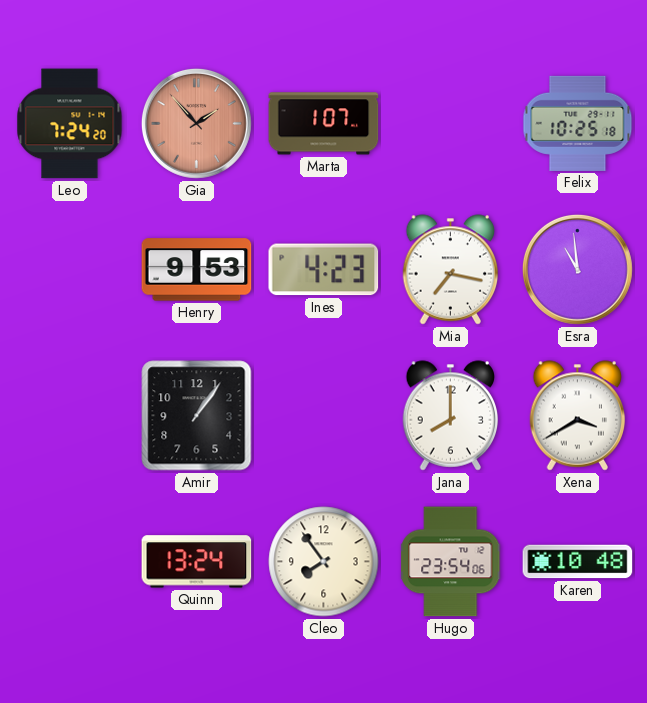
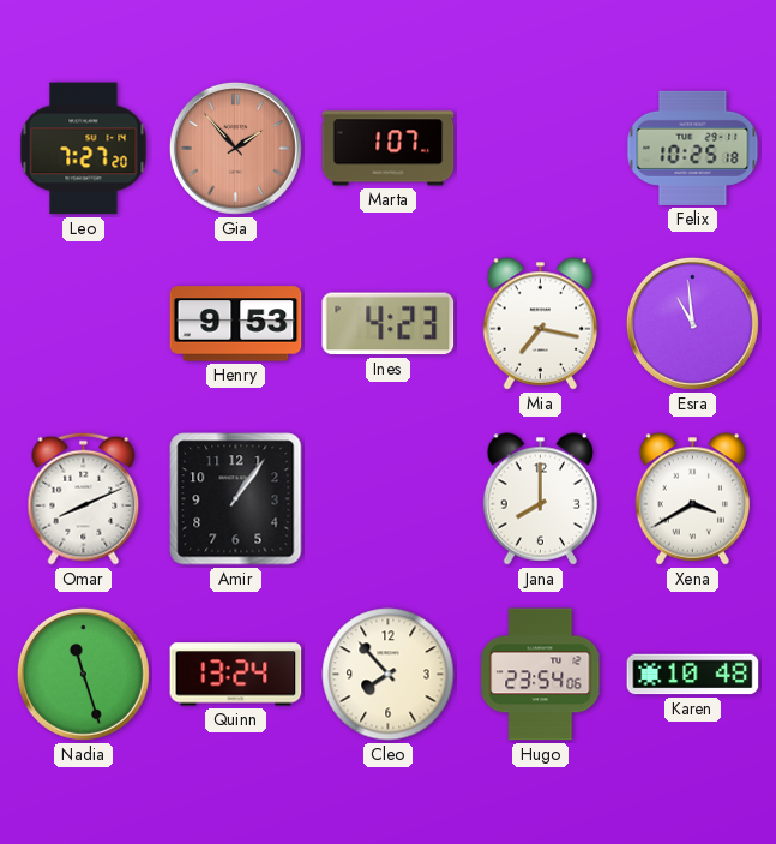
Leo: 7:24 -> 7:27 (84, 149)
Omar: none -> 8:11 (84, 498)
Nadia: none -> 11:27 (83, 674)
Cleo: 7:54 -> 7:53 (389, 675)
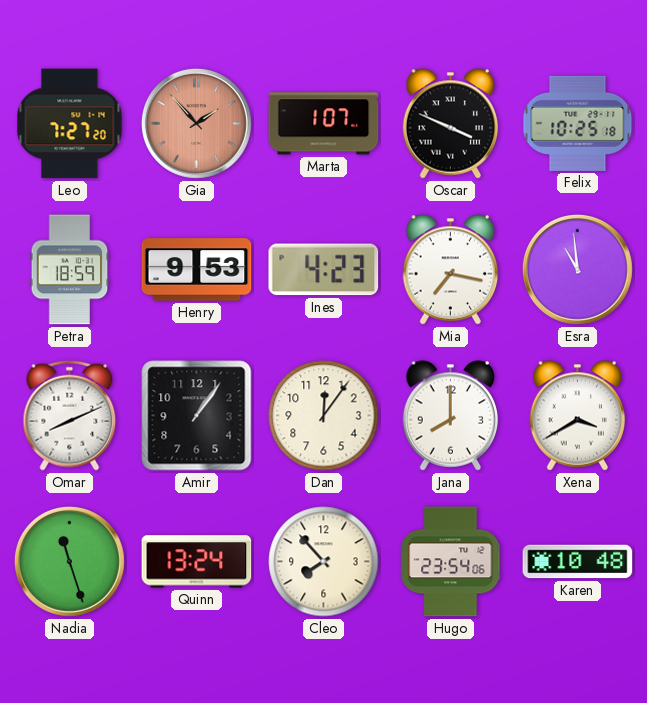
Oscar: none -> 3:49 (451, 124)
Petra: none -> 18:59 (70, 270)
Dan: none -> 12:06 (324, 416)
